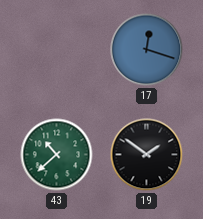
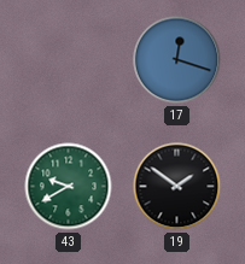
43: 10:38 -> 9:40 (69, 187)
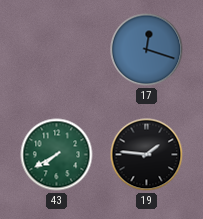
43: 9:40 -> 7:40 (57, 155)
19: 1:51 -> 1:46 (147, 155)
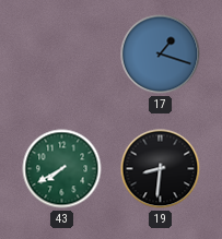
17: 12:18 -> 1:18 (161, 55)
19: 1:46 -> 8:31 (161, 169)
